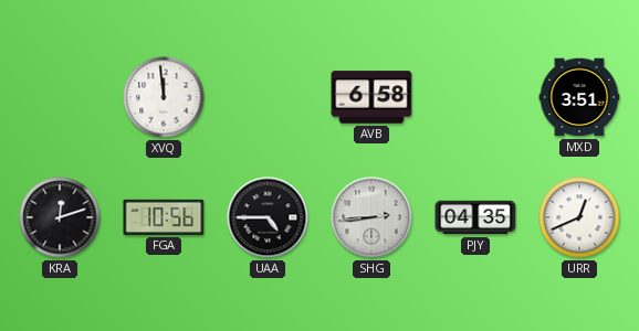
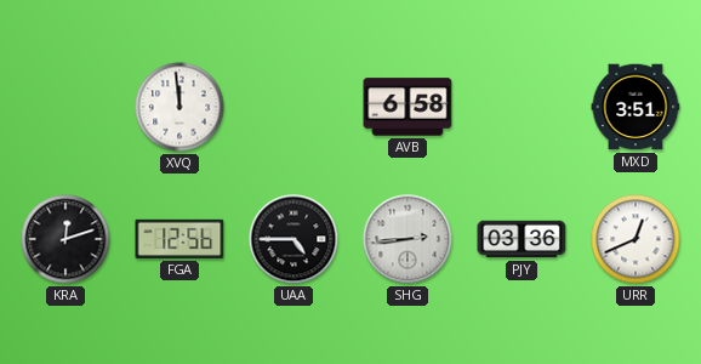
FGA: 10:56 -> 12:56 (179, 239)
PJY: 04:35 -> 03:36 (522, 239)
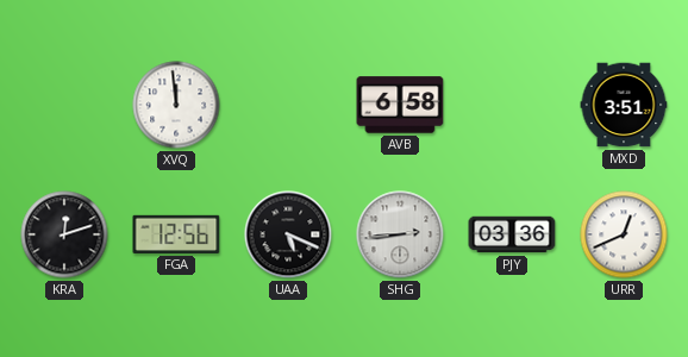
UAA: 4:45 -> 5:19 (288, 234)
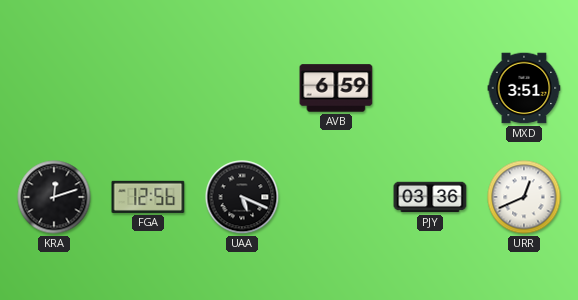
XVQ: 11:59 -> none (176, 105)
AVB: 6:58 -> 6:59 (336, 88)
SHG: 2:44 -> none (400, 234)
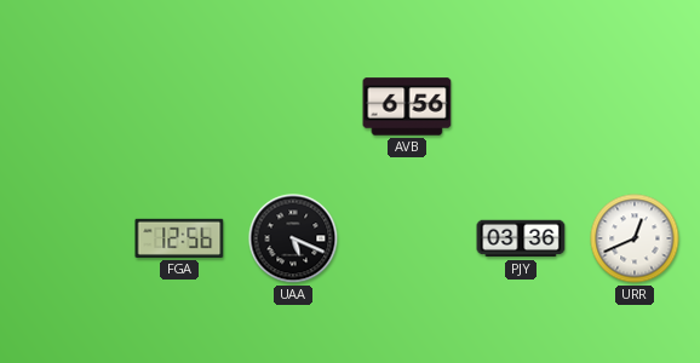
AVB: 6:59 -> 6:56 (407, 106)
MXD: 3:51 -> none (524, 88)
KRA: 12:12 -> none (54, 197)
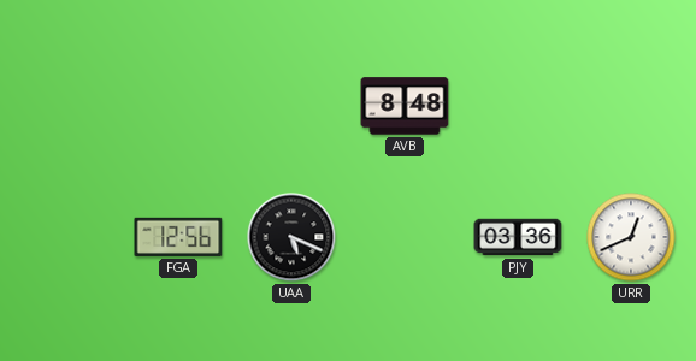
AVB: 6:56 -> 8:48 (405, 106)
